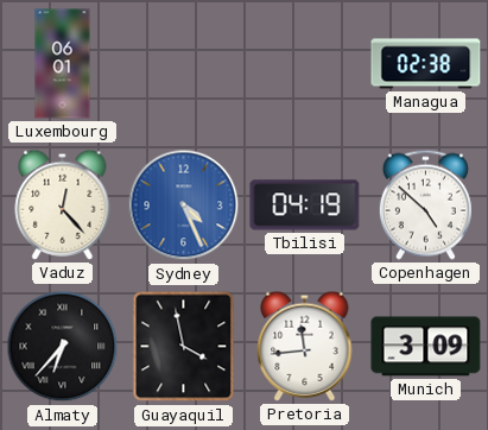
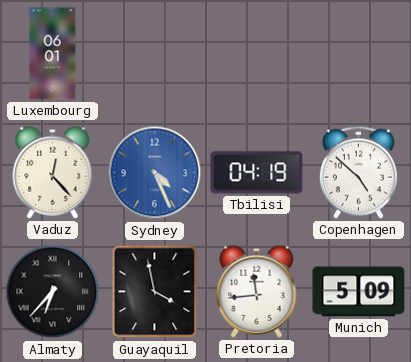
Managua: 02:38 -> none (426, 64)
Munich: 3:09 -> 5:09 (359, 292)
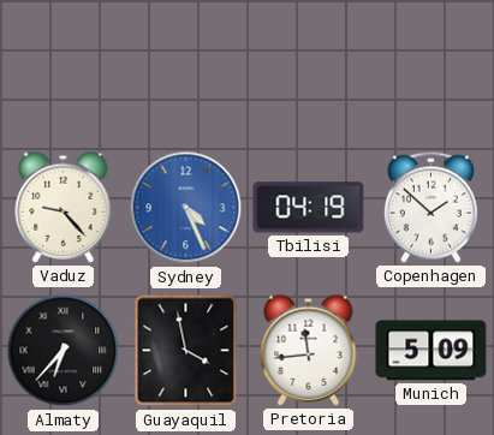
Luxembourg: 06:01 -> none (53, 54)
Vaduz: 12:23 -> 9:23 (64, 207)
Copenhagen: 4:52 -> 1:52 (430, 207)
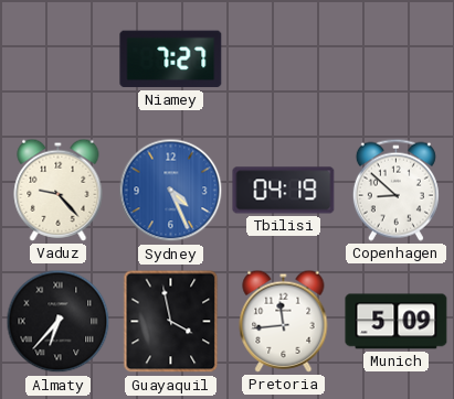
Niamey: none -> 7:27 (171, 60)
Copenhagen: 1:52 -> 8:52 (395, 190)
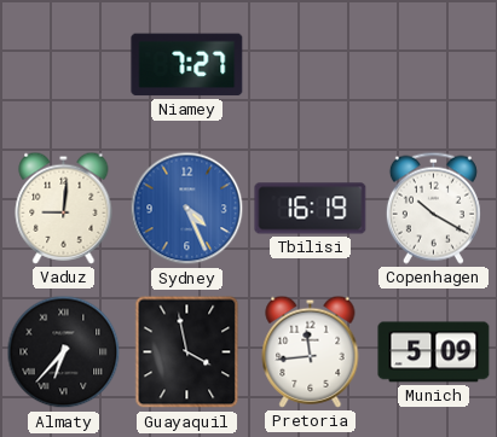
Vaduz: 9:23 -> 9:01 (64, 208)
Tbilisi: 04:19 -> 16:19 (311, 209)
Copenhagen: 8:52 -> 10:20 (433, 208)
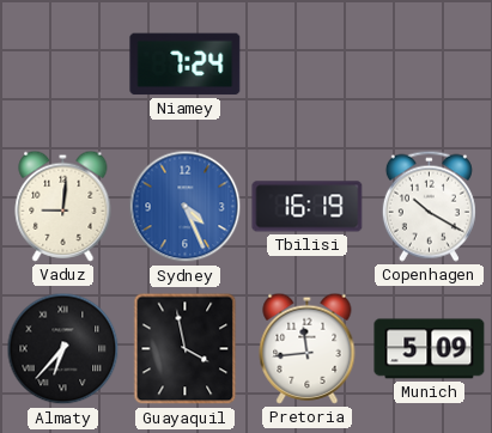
Niamey: 7:27 -> 7:24 (186, 65)
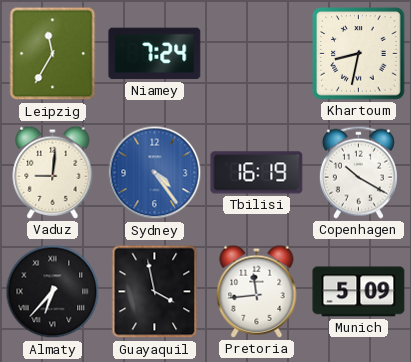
Leipzig: none -> 11:35 (53, 54)
Khartoum: none -> 8:32 (359, 54)
Sydney: 4:26 -> 4:24 (155, 173)
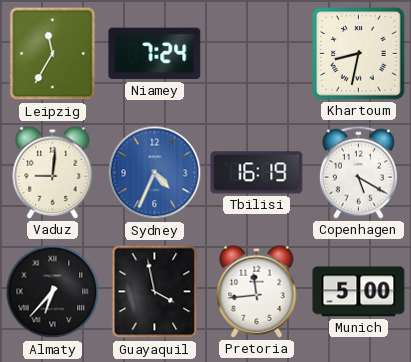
Sydney: 4:24 -> 4:34 (155, 173)
Copenhagen: 10:20 -> 5:20 (358, 172)
Munich: 5:09 -> 5:00 (359, 292)
